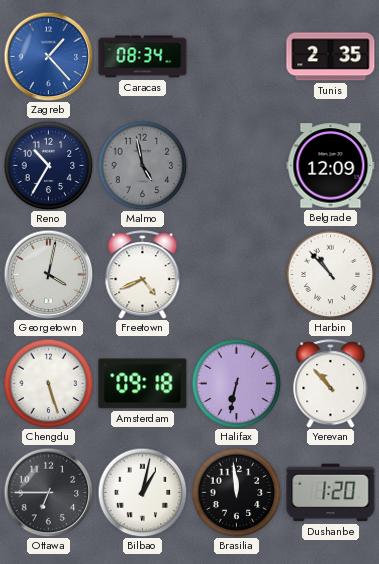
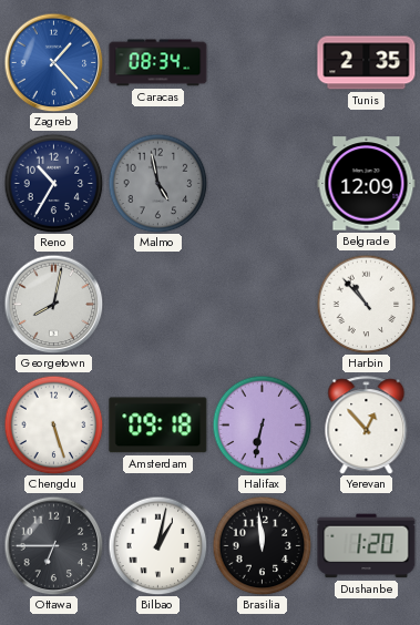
Georgetown: 4:02 -> 8:02 (53, 304)
Freetown: 4:41 -> none (143, 275)
Yerevan: 10:53 -> 12:53 (367, 426)
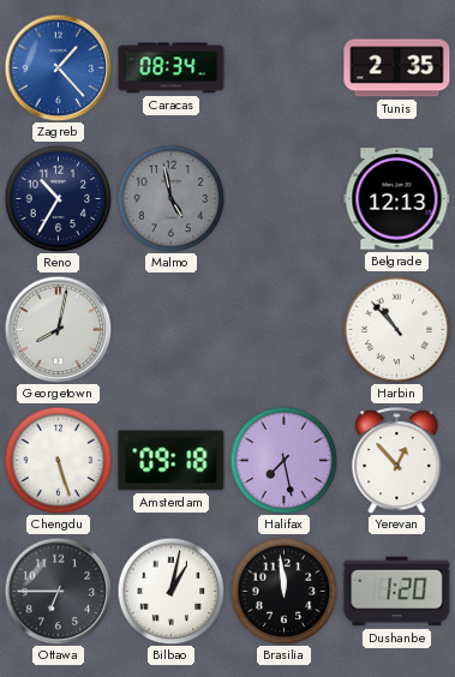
Belgrade: 12:09 -> 12:13 (397, 199)
Halifax: 6:32 -> 7:28 (283, 460)
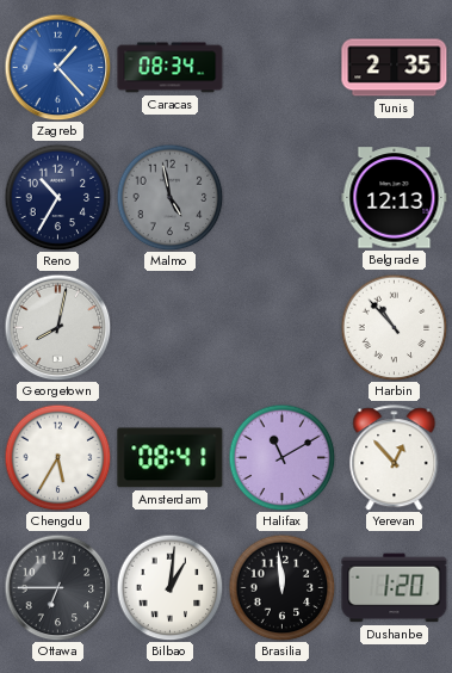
Chengdu: 5:27 -> 5:35 (57, 457)
Amsterdam: 09:18 -> 08:41 (171, 458)
Halifax: 7:28 -> 11:10 (281, 457)
Bilbao: 1:02 -> 1:01 (169, 587)
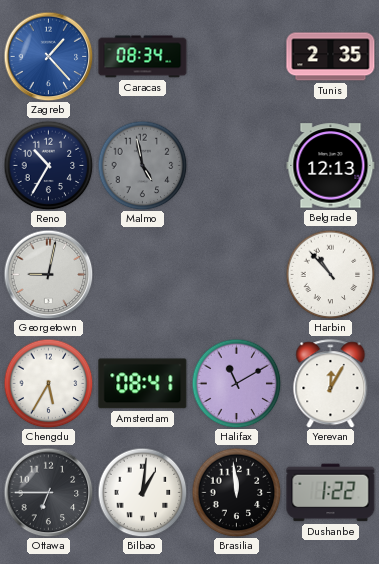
Georgetown: 8:02 -> 9:02 (48, 274)
Yerevan: 12:53 -> 12:05 (331, 384)
Dushanbe: 1:20 -> 1:22 (331, 493)
